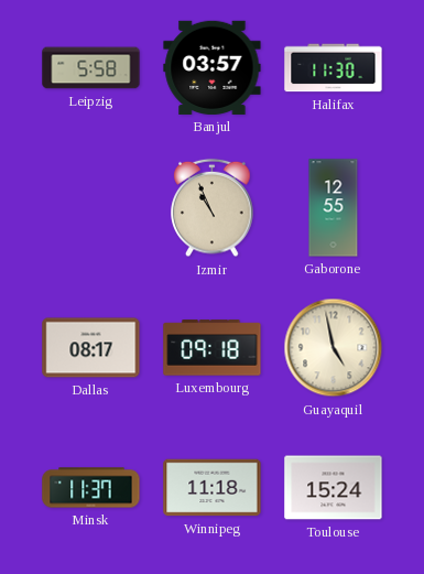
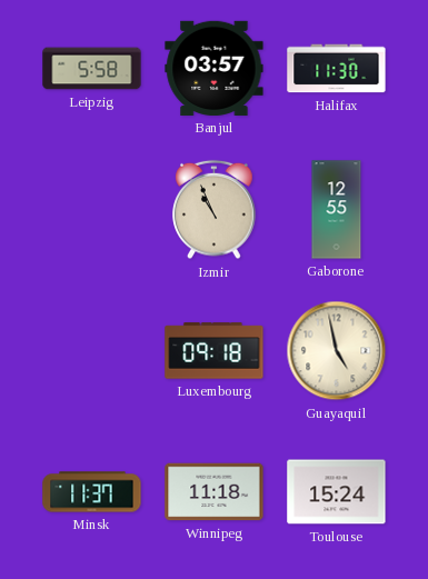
Dallas: 08:17 -> none (91, 348)
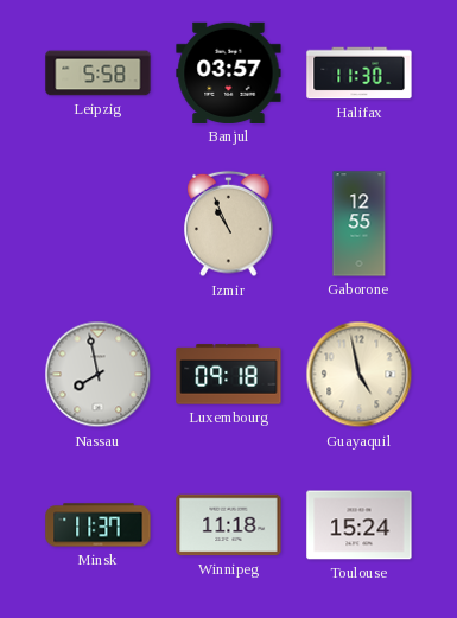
Nassau: none -> 7:58 (99, 375)
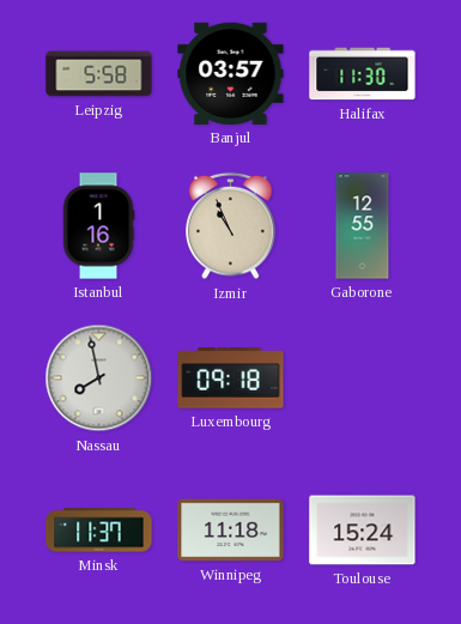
Istanbul: none -> 1:16 (98, 226)
Guayaquil: 4:58 -> none (360, 375)
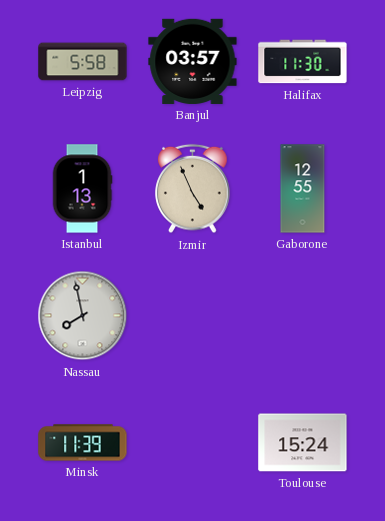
Istanbul: 1:16 -> 1:13 (82, 189)
Izmir: 10:56 -> 4:56 (193, 189)
Luxembourg: 09:18 -> none (231, 378)
Minsk: 11:37 -> 11:39 (83, 443)
Winnipeg: 11:18 -> none (231, 531)
